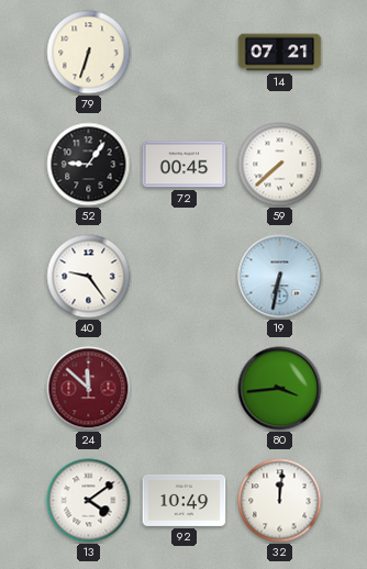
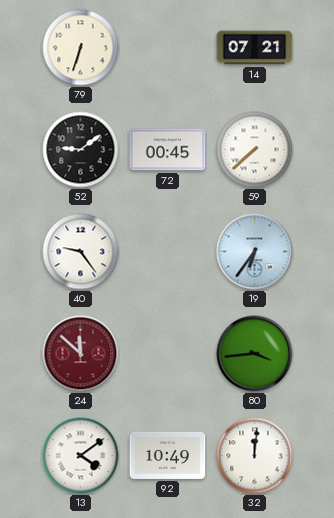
52: 9:06 -> 9:09 (81, 150)
19: 6:32 -> 6:36 (255, 252)
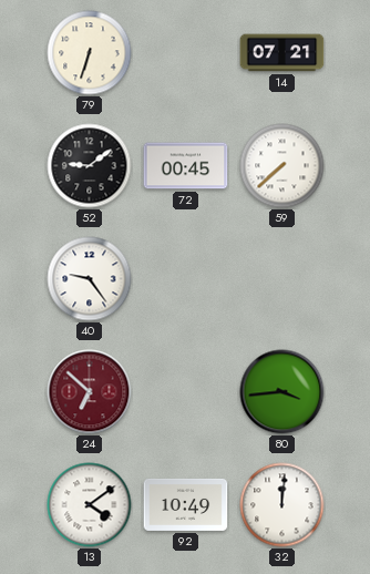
19: 6:36 -> none (255, 252)
24: 11:52 -> 6:52 (90, 392)
